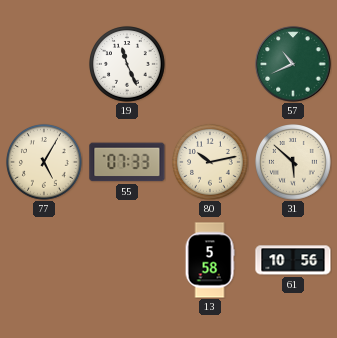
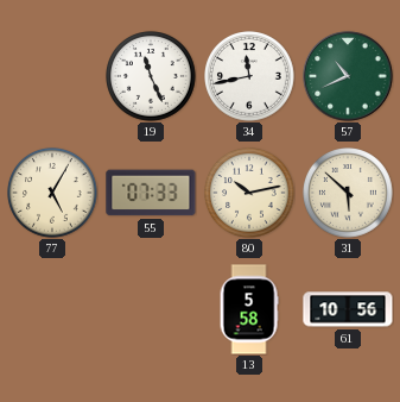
34: none -> 11:43 (250, 77)
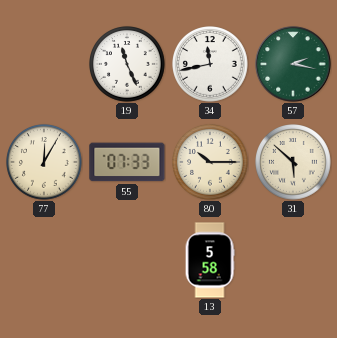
57: 10:41 -> 2:17 (293, 64)
77: 5:05 -> 12:05 (45, 163)
80: 10:13 -> 10:15 (211, 163)
61: 10:56 -> none (348, 309)
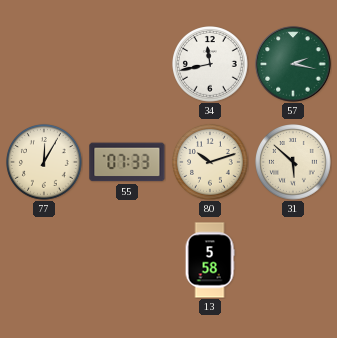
19: 11:26 -> none (128, 65)
80: 10:15 -> 10:12 (211, 163)
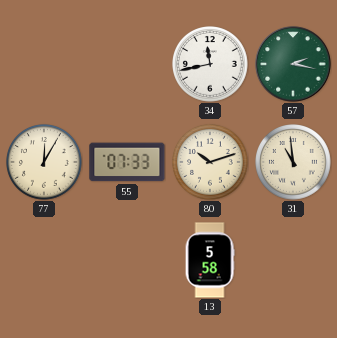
31: 5:52 -> 10:59 (294, 163)
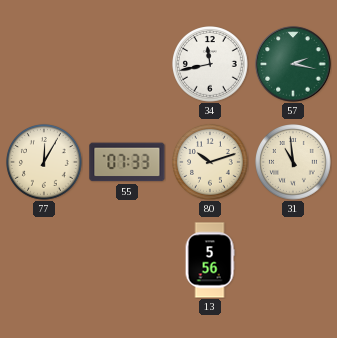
13: 5:58 -> 5:56 (210, 260)
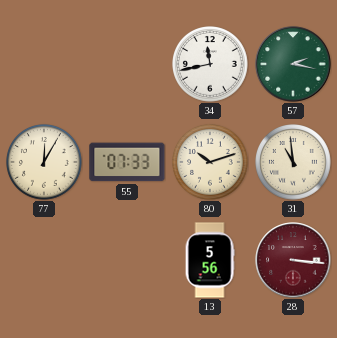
28: none -> 3:16 (293, 260)
